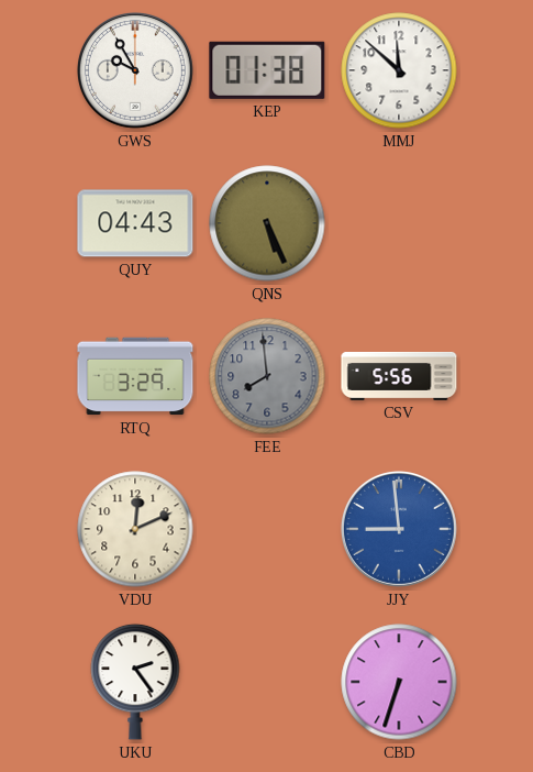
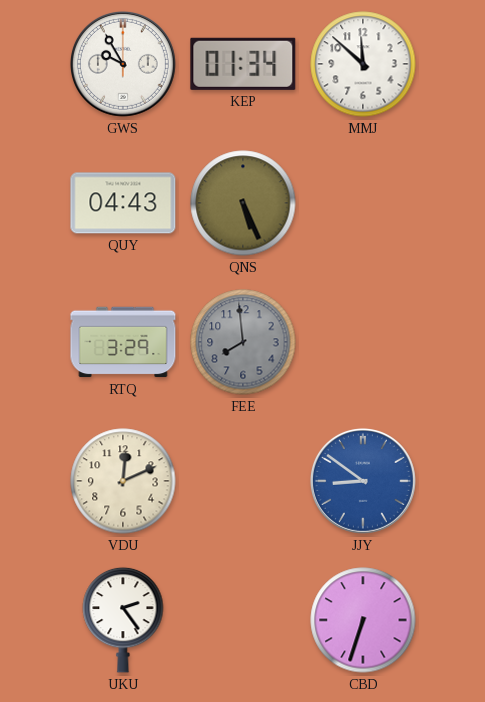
KEP: 01:38 -> 01:34 (243, 64)
CSV: 5:56 -> none (399, 376)
JJY: 8:59 -> 8:51 (363, 481)
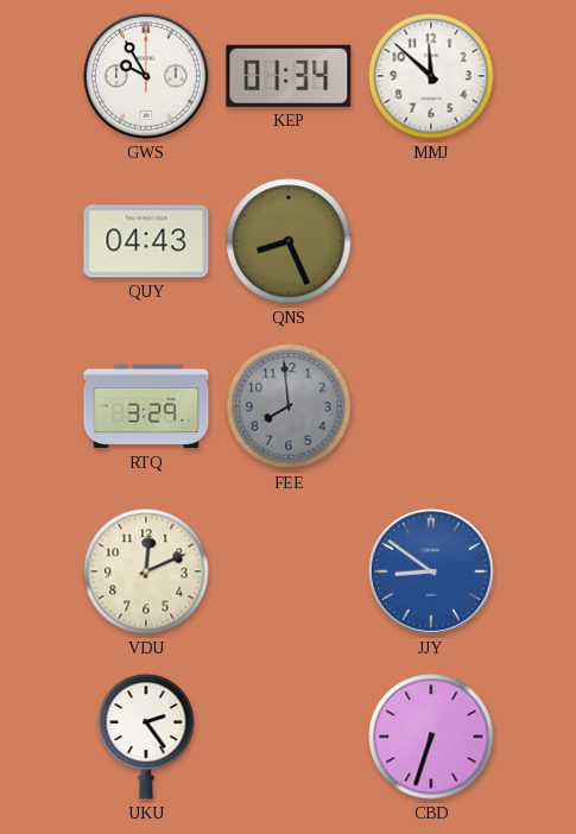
QNS: 5:26 -> 8:26 (289, 241)
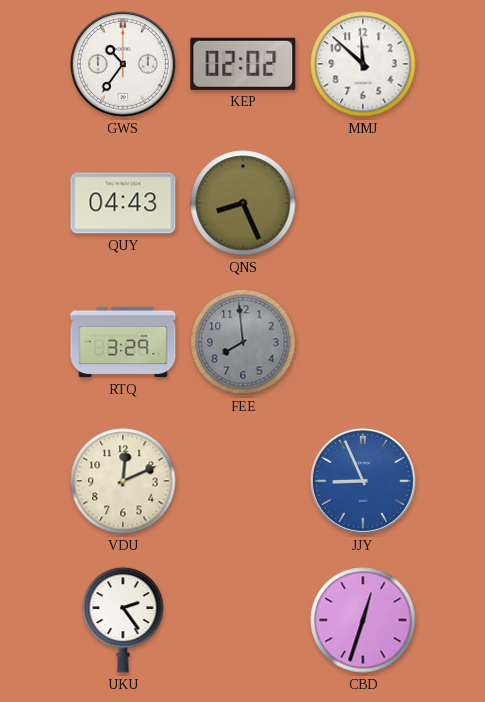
GWS: 9:55 -> 10:36 (123, 64)
KEP: 01:34 -> 02:02 (243, 64)
JJY: 8:51 -> 8:56 (363, 481)
CBD: 6:33 -> 12:33 (363, 620)
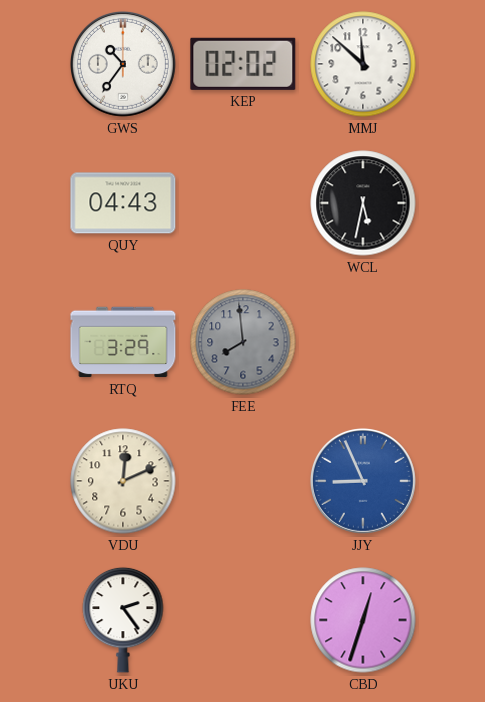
QNS: 8:26 -> none (243, 203)
WCL: none -> 5:32 (363, 203)
